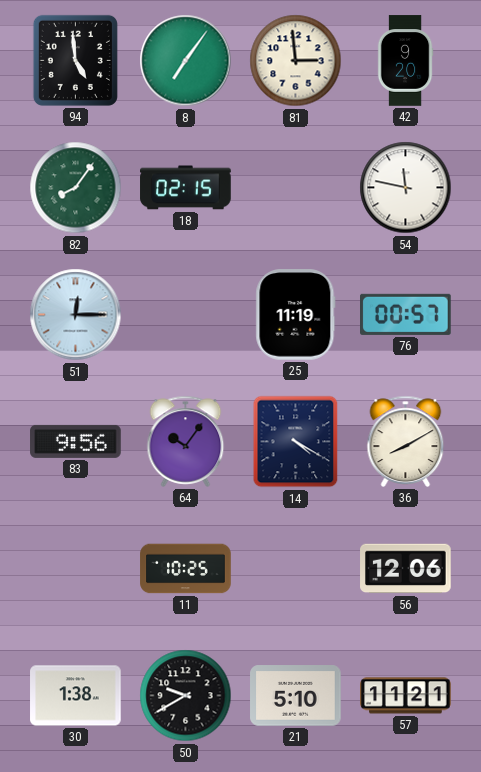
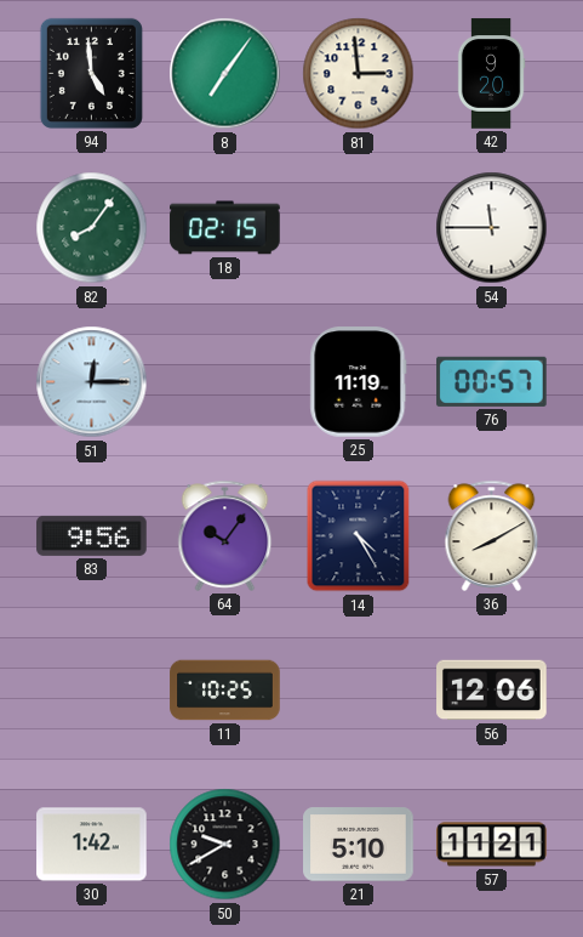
54: 11:47 -> 11:45 (492, 228)
14: 4:20 -> 4:25 (359, 536)
30: 1:38 -> 1:42 (92, 845)
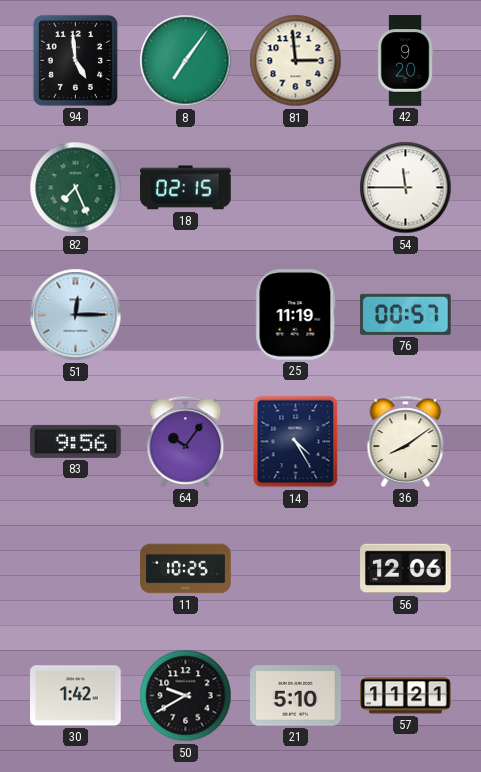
82: 8:06 -> 7:26 (76, 188)
36: 8:10 -> 8:09 (406, 441)
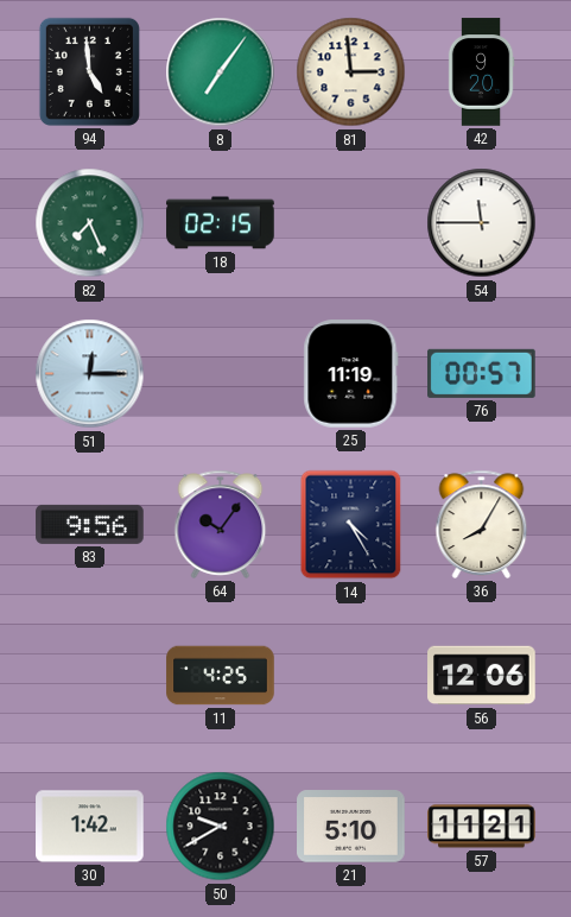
36: 8:09 -> 8:05 (482, 524)
11: 10:25 -> 4:25 (221, 676)
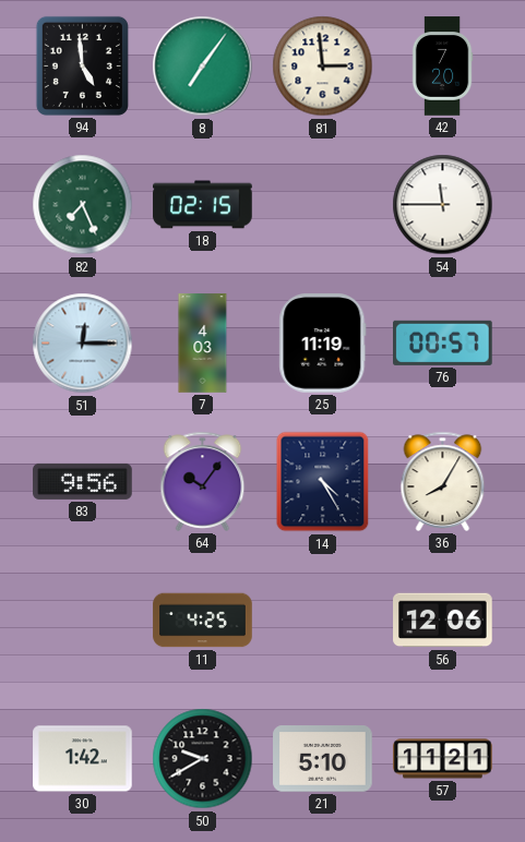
42: 9:20 -> 7:20 (442, 67)
7: none -> 4:03 (203, 344)
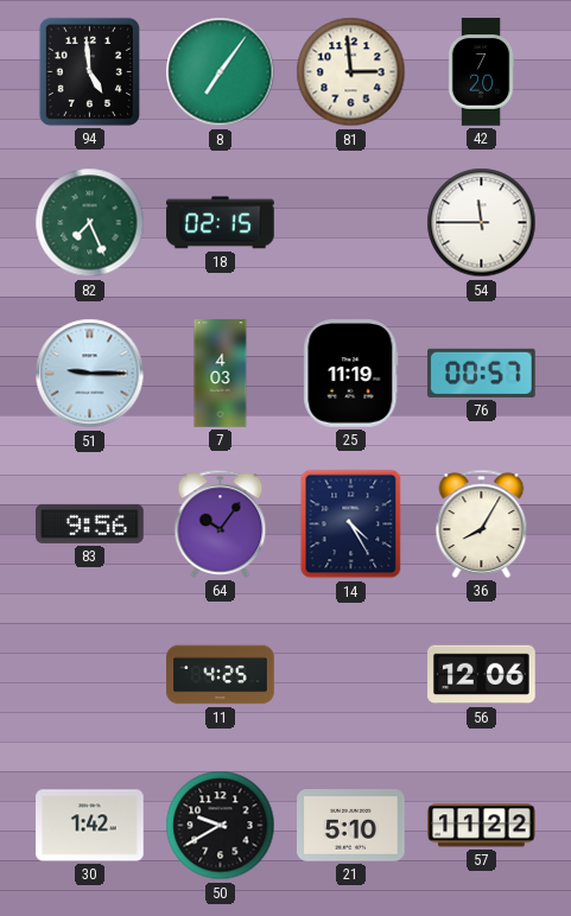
51: 12:15 -> 9:15 (90, 374)
57: 11:21 -> 11:22 (482, 826)
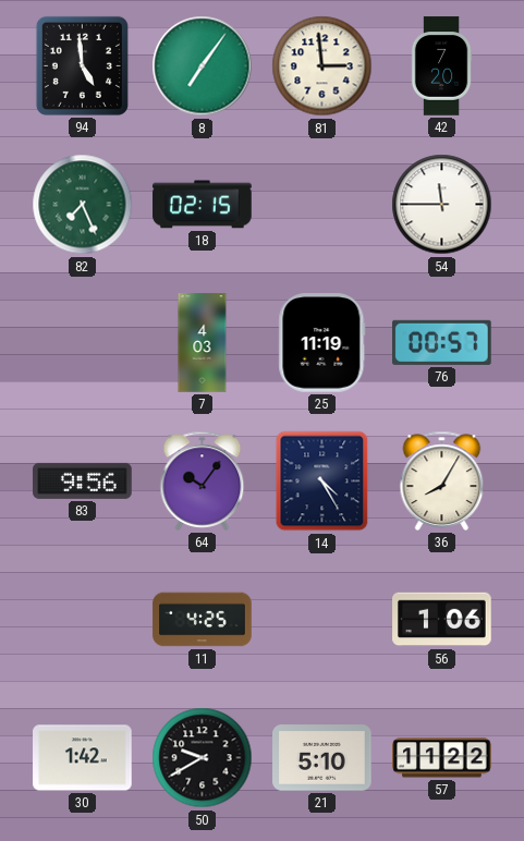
51: 9:15 -> none (90, 374)
56: 12:06 -> 1:06 (442, 620)
